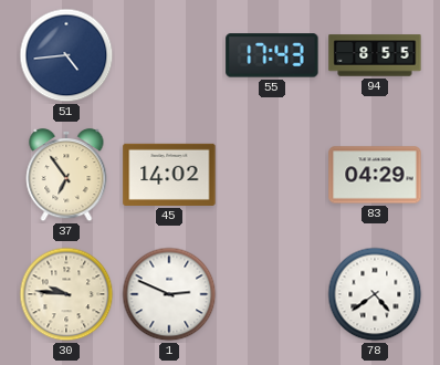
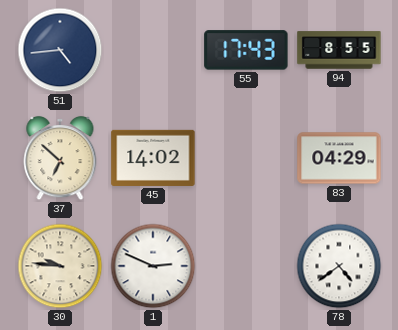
37: 6:54 -> 6:52 (60, 158)
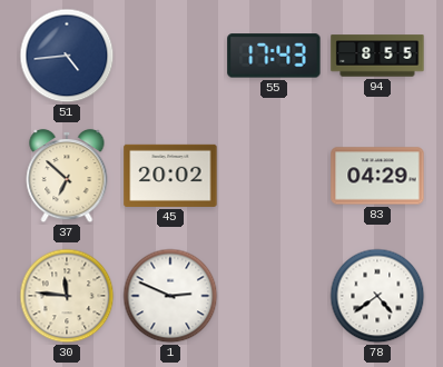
45: 14:02 -> 20:02 (170, 176)
30: 9:46 -> 11:46 (67, 296)
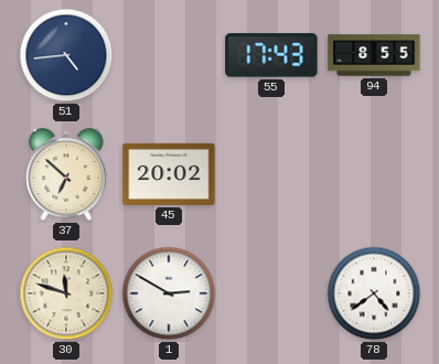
83: 04:29 -> none (377, 176)
30: 11:46 -> 11:48 (66, 293)
1: 2:49 -> 2:50 (169, 293)
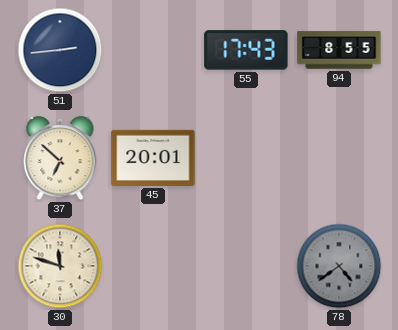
51: 4:44 -> 2:44 (60, 50)
45: 20:02 -> 20:01 (153, 158)
1: 2:50 -> none (169, 293)
78 dial: white -> grey (339, 266)
